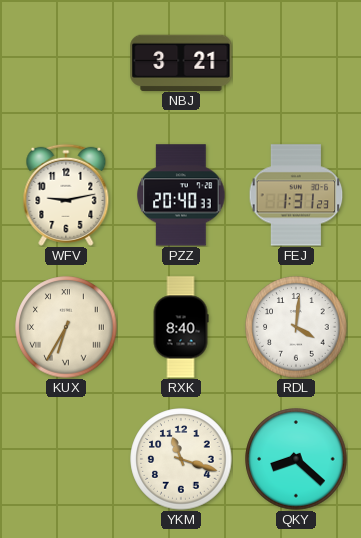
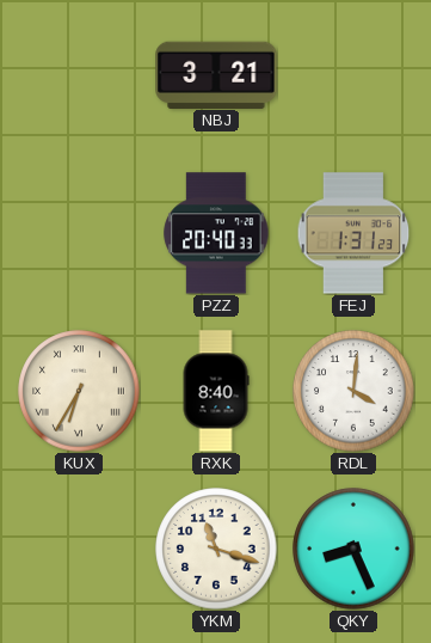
WFV: 9:13 -> none (66, 195)
QKY: 8:22 -> 8:26 (353, 549)
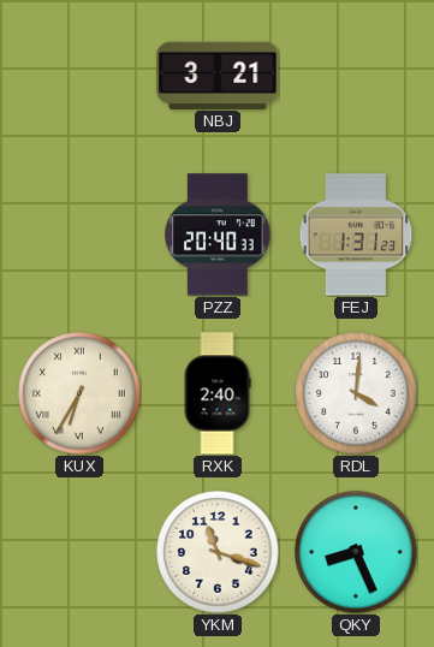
RXK: 8:40 -> 2:40 (218, 393)
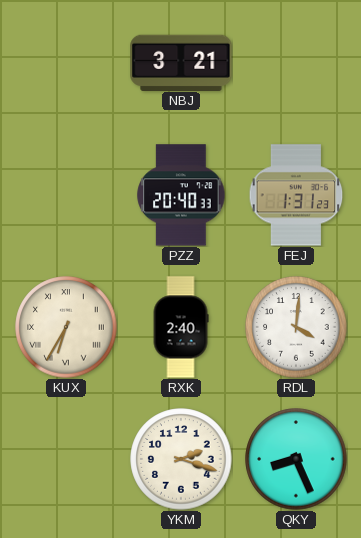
YKM: 11:18 -> 2:18 (181, 459)
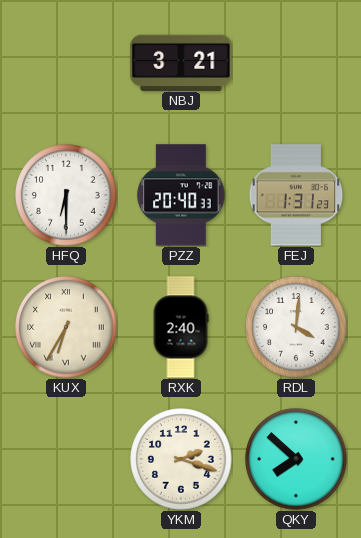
HFQ: none -> 6:30 (66, 195)
QKY: 8:26 -> 7:52 (296, 459)
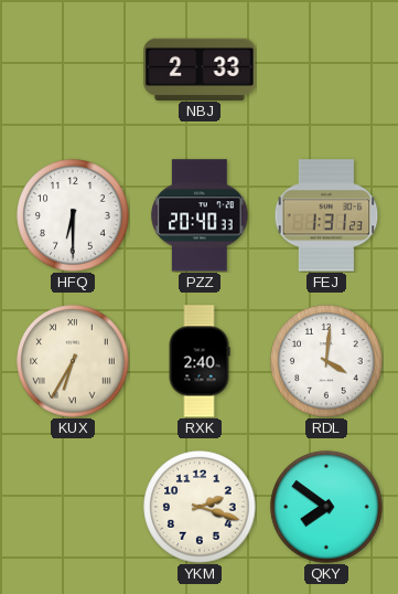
NBJ: 3:21 -> 2:33 (200, 68)
QKY: 7:52 -> 7:51 (326, 507)
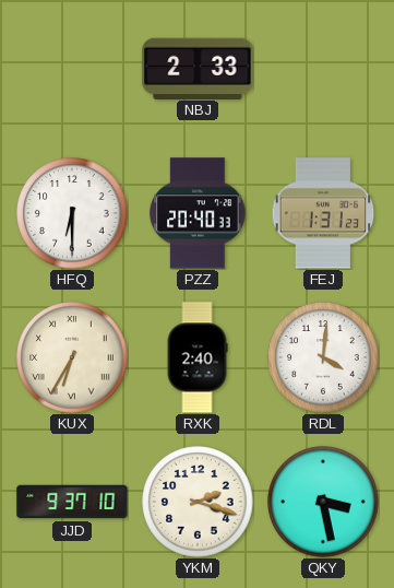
JJD: none -> 9:37 (72, 502)
QKY: 7:51 -> 3:28 (323, 502)
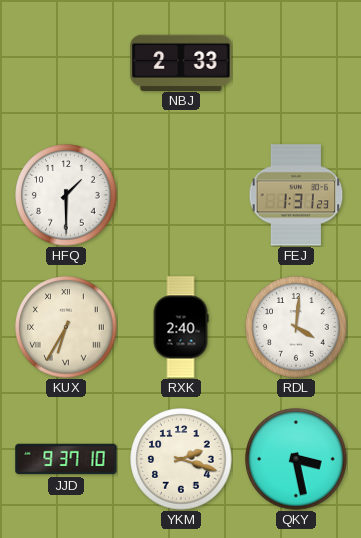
HFQ: 6:30 -> 1:30 (66, 195)
PZZ: 20:40 -> none (198, 213)
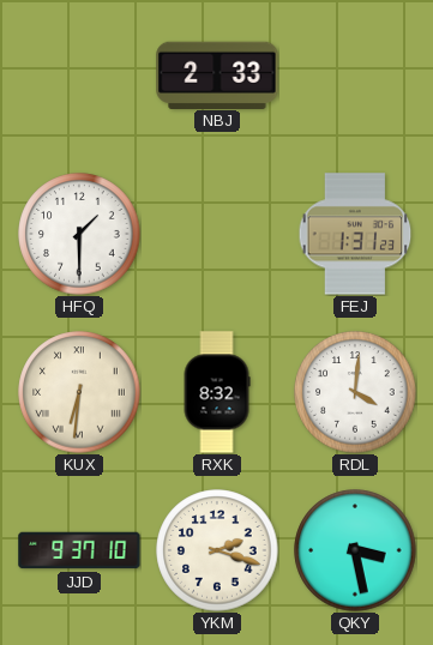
KUX: 6:35 -> 6:31 (79, 392)
RXK: 2:40 -> 8:32 (217, 392)
